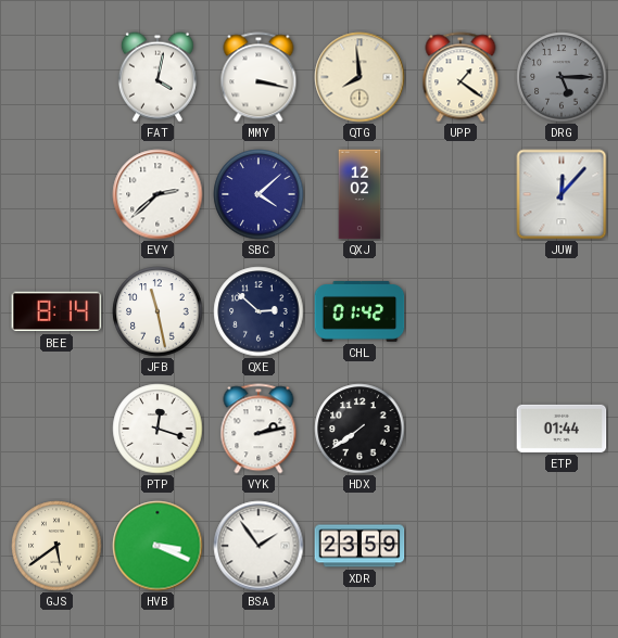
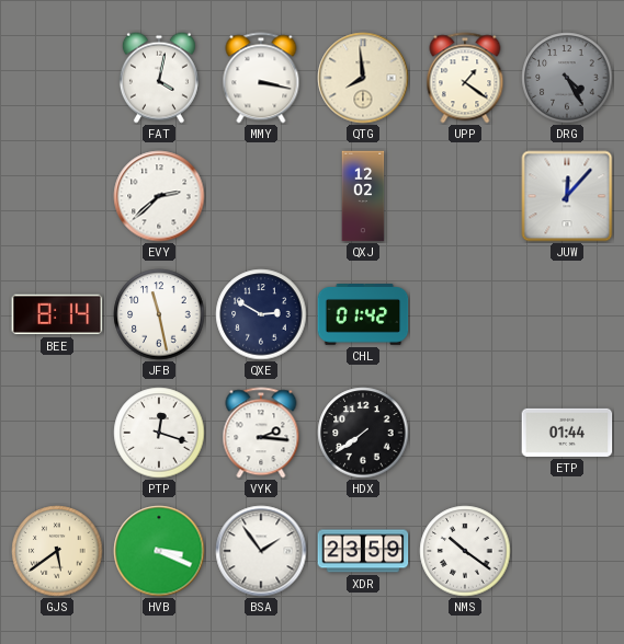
DRG: 5:15 -> 4:25 (567, 78)
SBC: 4:08 -> none (258, 194)
QXE: 2:52 -> 2:50 (261, 314)
VYK: 2:13 -> 2:16 (261, 433)
NMS: none -> 10:21 (465, 551)
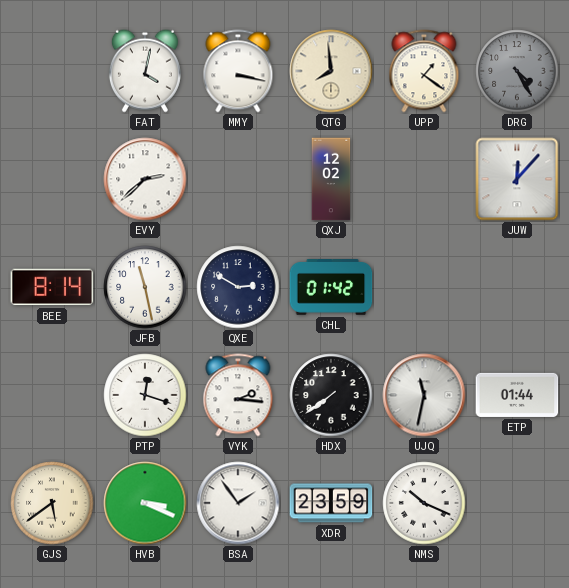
UJQ: none -> 11:32 (424, 395)
NMS: 10:21 -> 10:19 (424, 503)
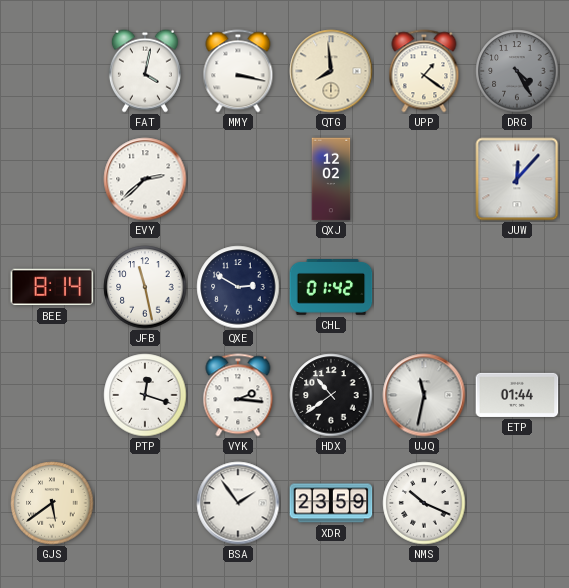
HDX: 7:39 -> 10:39 (331, 395)
HVB: 3:19 -> none (145, 503)
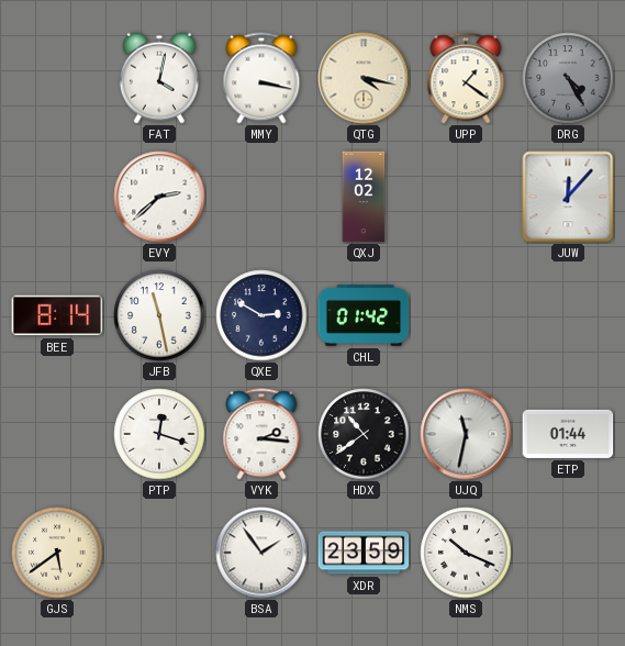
QTG: 7:59 -> 4:17 (364, 78)
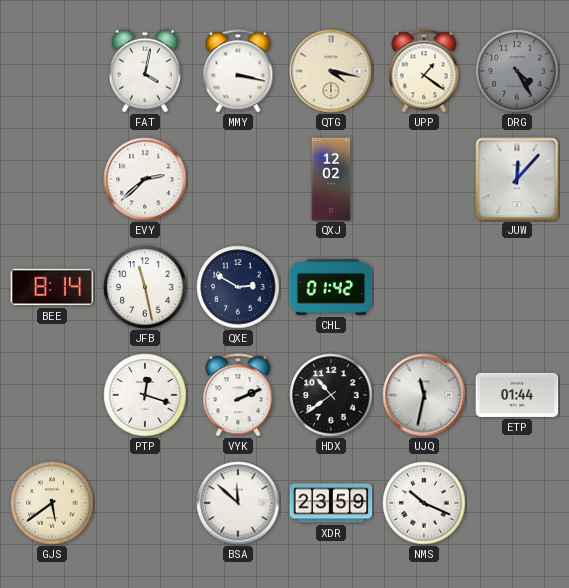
VYK: 2:16 -> 2:11 (238, 395)
BSA: 1:54 -> 11:52 (238, 503)
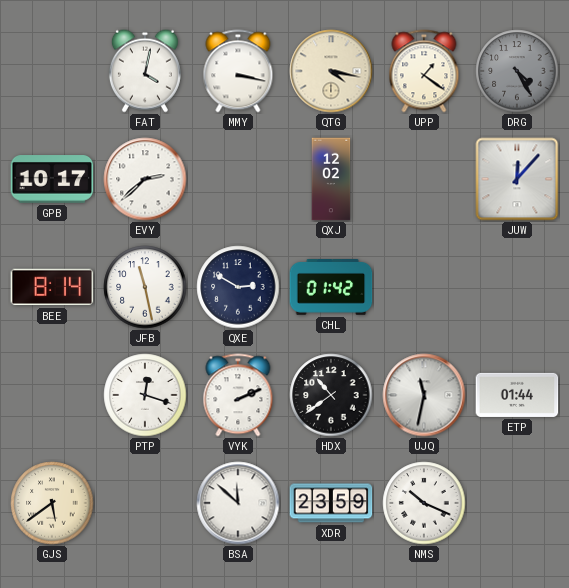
GPB: none -> 10:17 (52, 179)
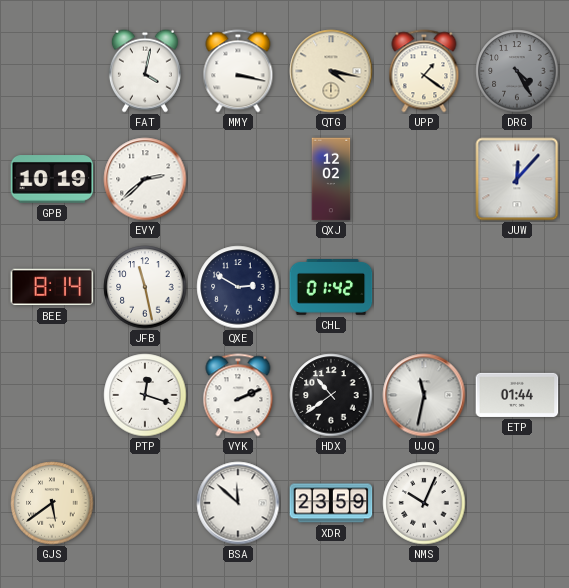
GPB: 10:17 -> 10:19 (52, 179)
NMS: 10:19 -> 10:04 (424, 503)
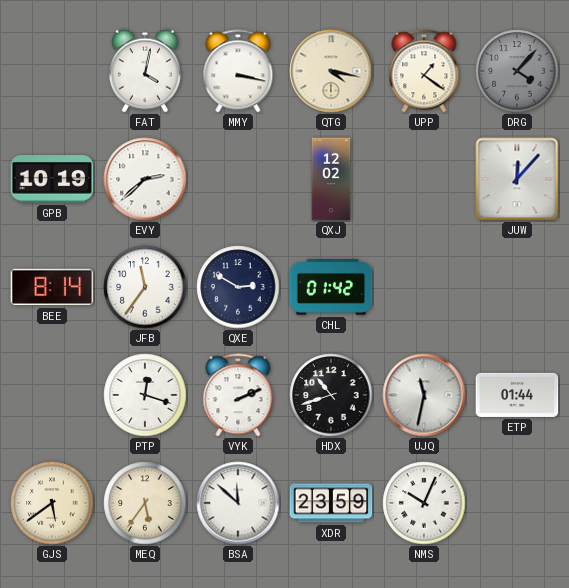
DRG: 4:25 -> 4:07 (517, 71)
JFB: 11:28 -> 11:36 (145, 287)
HDX: 10:39 -> 10:42 (331, 395)
MEQ: none -> 5:36 (145, 503)
